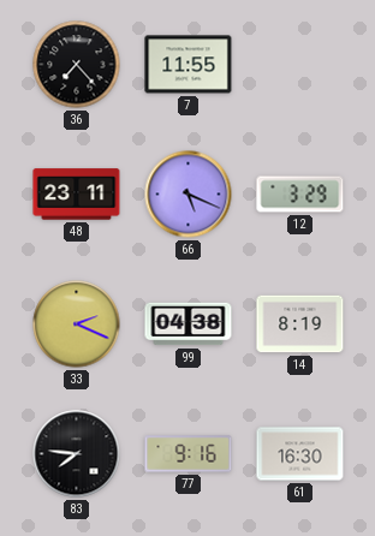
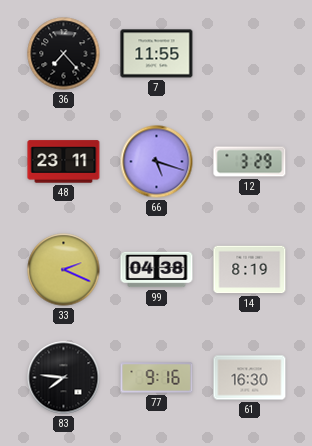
66: 5:19 -> 5:18 (157, 162)
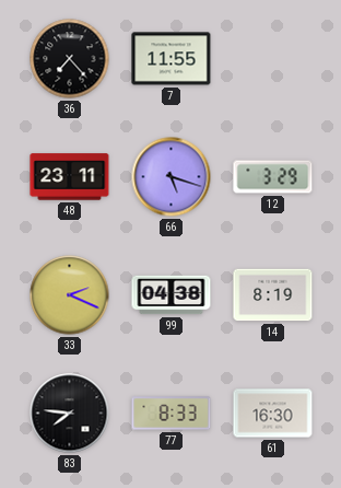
77: 9:16 -> 8:33 (172, 414)
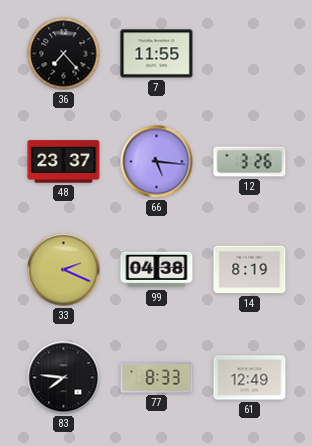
48: 23:11 -> 23:37 (64, 162)
66: 5:18 -> 5:16 (157, 162)
12: 3:29 -> 3:26 (250, 162)
61: 16:30 -> 12:49 (250, 378)
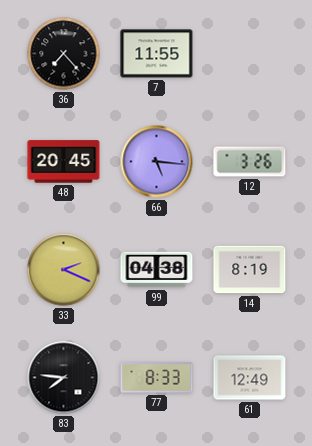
48: 23:37 -> 20:45 (64, 162)
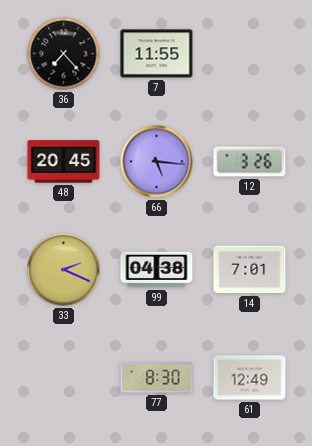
14: 8:19 -> 7:01 (250, 270)
83: 7:46 -> none (64, 378)
77: 8:33 -> 8:30 (157, 378)
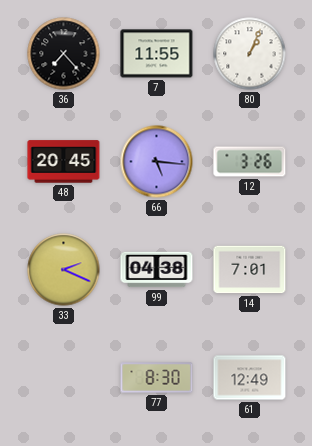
80: none -> 1:04 (250, 54)
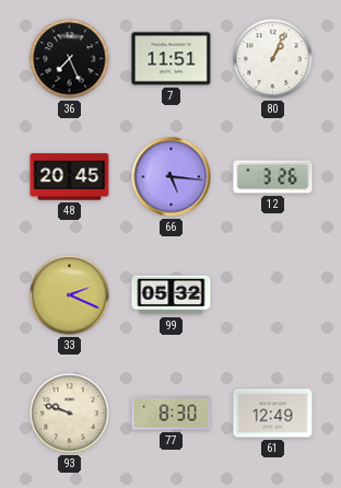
36: 7:23 -> 7:26 (70, 59)
7: 11:55 -> 11:51 (172, 59)
99: 04:38 -> 05:32 (172, 295)
14: 7:01 -> none (250, 270)
93: none -> 9:48 (70, 414)
